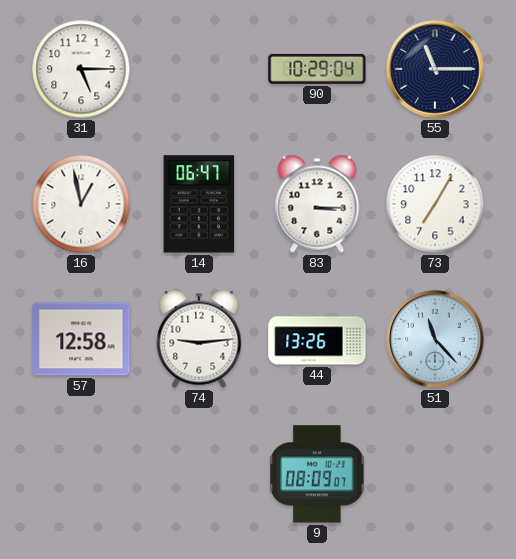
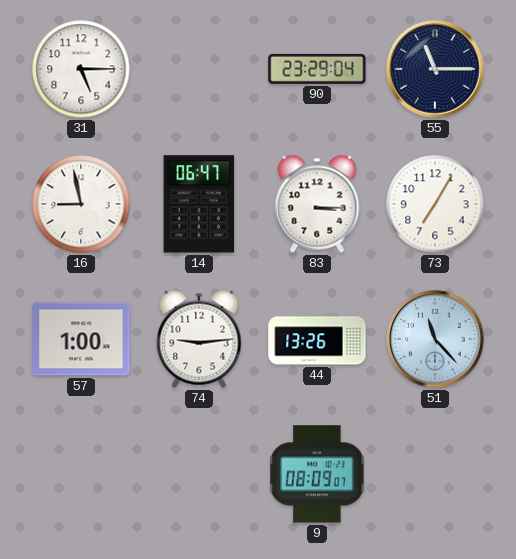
90: 10:29 -> 23:29 (317, 69)
16: 12:58 -> 8:58 (81, 204)
57: 12:58 -> 1:00 (81, 339)
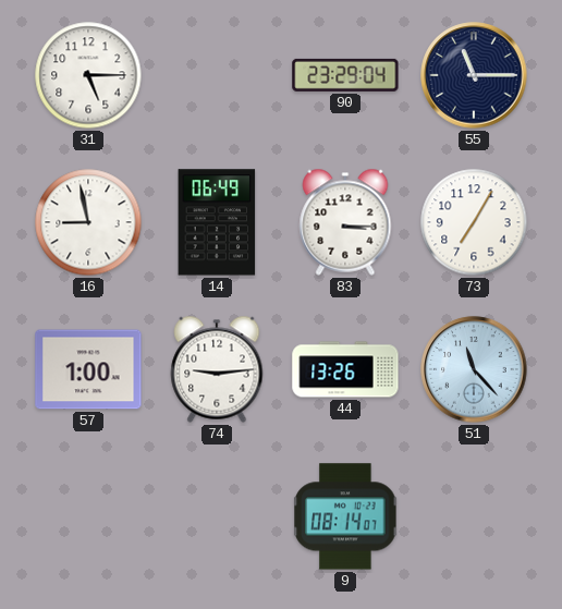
14: 06:47 -> 06:49 (217, 222)
9: 08:09 -> 08:14 (345, 516)
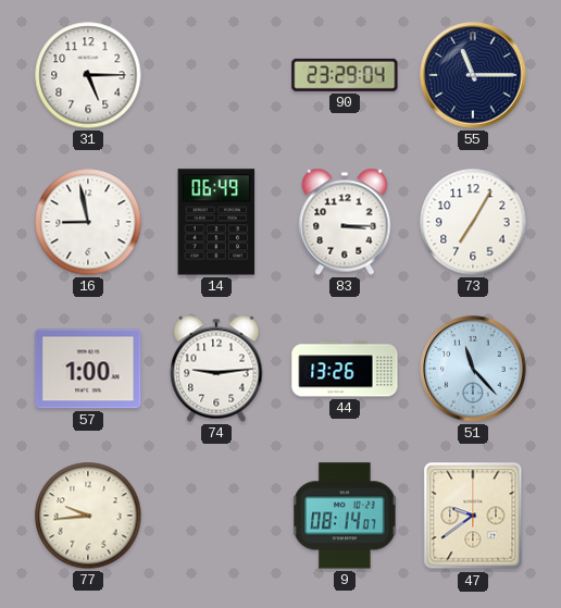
77: none -> 9:44 (88, 516)
47: none -> 9:39 (473, 516)
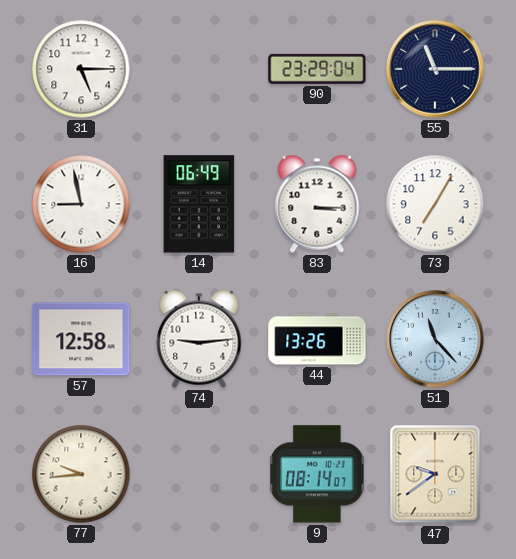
57: 1:00 -> 12:58 (81, 339)
